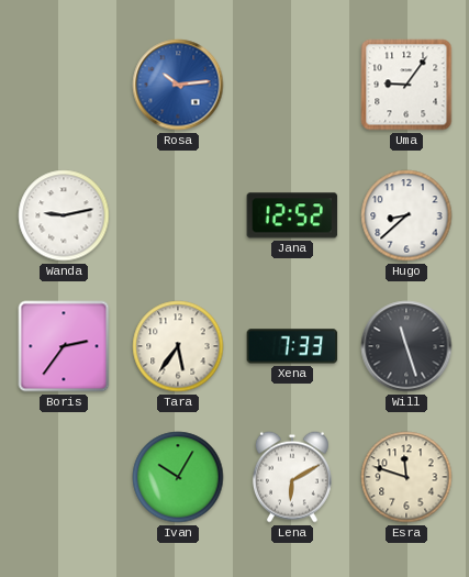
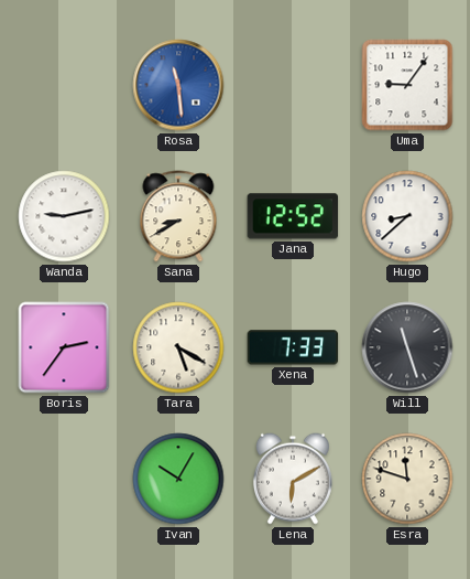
Rosa: 10:14 -> 11:29 (178, 85)
Sana: none -> 8:40 (178, 216)
Tara: 5:36 -> 5:20 (178, 347)
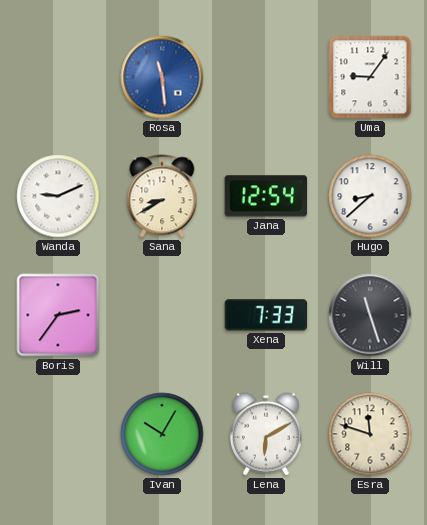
Wanda: 9:13 -> 9:11 (58, 196)
Jana: 12:52 -> 12:54 (266, 196)
Tara: 5:20 -> none (178, 347)
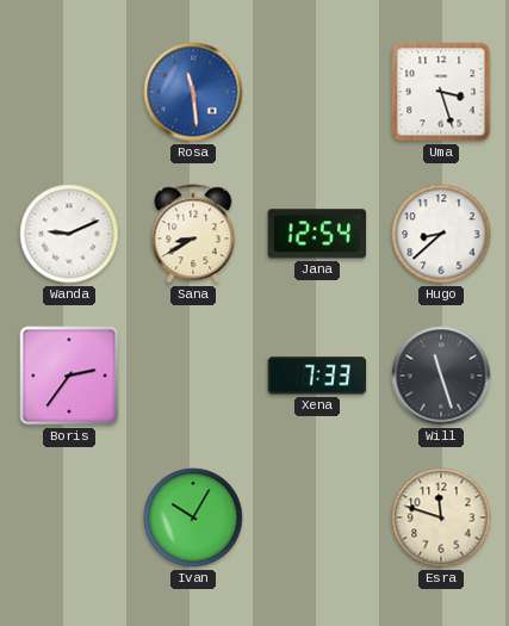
Uma: 9:06 -> 3:27 (441, 92)
Lena: 6:10 -> none (266, 434)
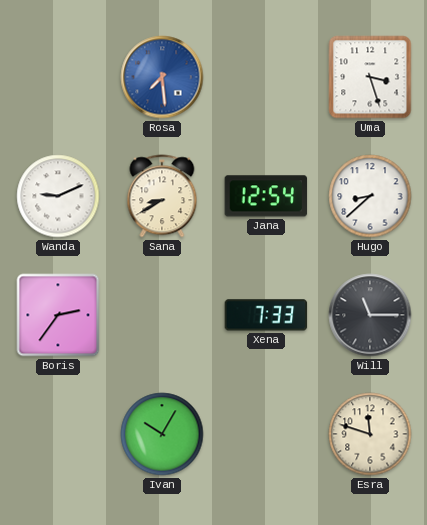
Rosa: 11:29 -> 7:29 (162, 77)
Will: 11:27 -> 11:15 (370, 315)
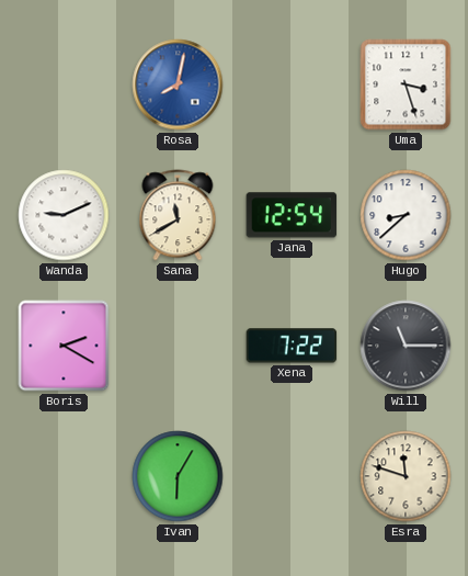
Rosa: 7:29 -> 8:02 (178, 84)
Sana: 8:40 -> 11:40 (178, 215)
Boris: 2:36 -> 2:20 (64, 346)
Xena: 7:33 -> 7:22 (292, 346)
Ivan: 10:05 -> 6:05 (178, 476)
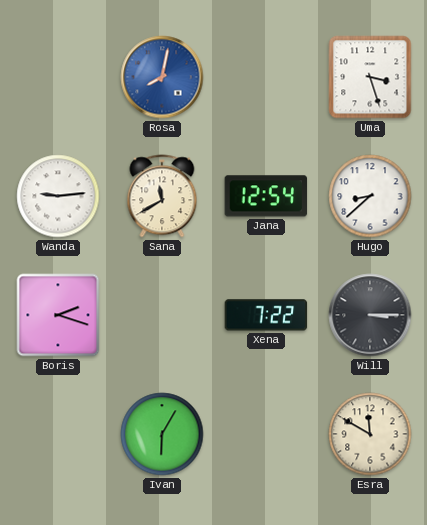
Wanda: 9:11 -> 9:14 (58, 196)
Boris: 2:20 -> 2:18 (58, 315)
Will: 11:15 -> 3:15 (370, 315)
Esra: 11:48 -> 11:50 (370, 434)
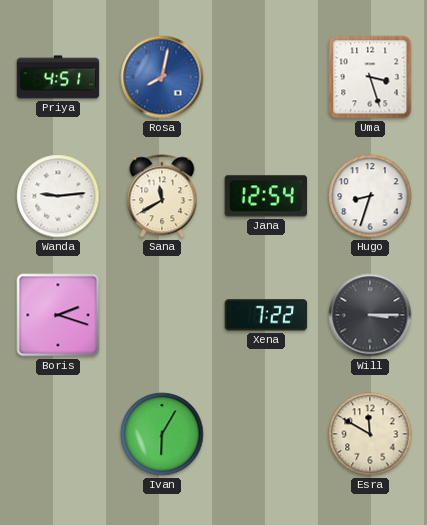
Priya: none -> 4:51 (58, 77)
Hugo: 8:38 -> 8:33 (370, 196)
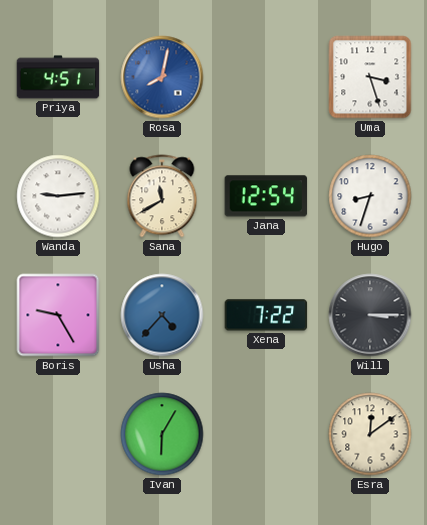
Boris: 2:18 -> 9:25 (58, 315)
Usha: none -> 4:37 (162, 315)
Esra: 11:50 -> 12:09 (370, 434)
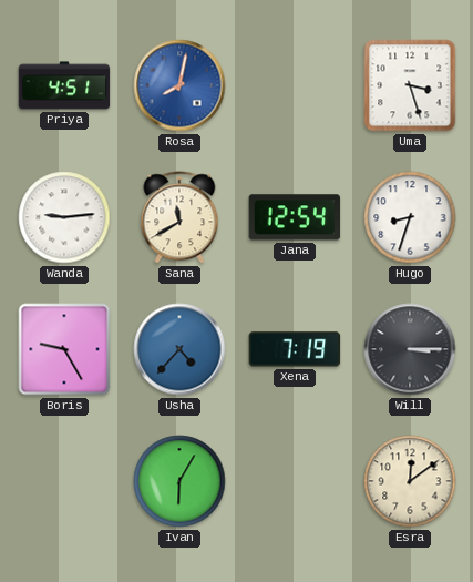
Xena: 7:22 -> 7:19 (295, 349)
